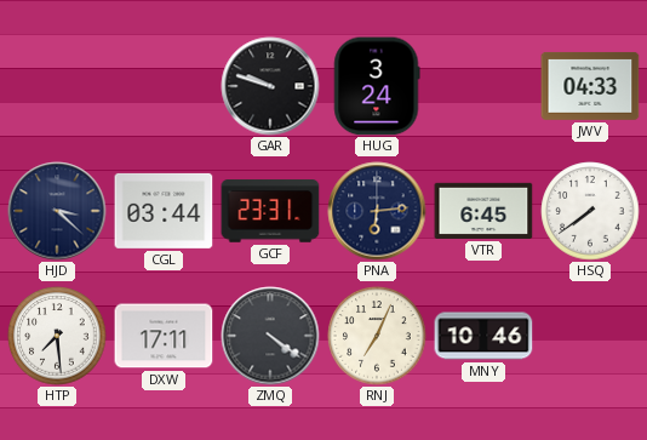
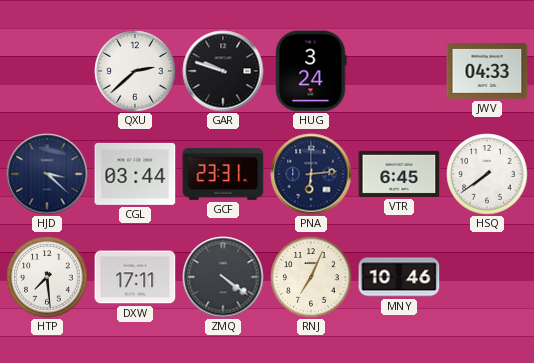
QXU: none -> 2:38 (135, 71)
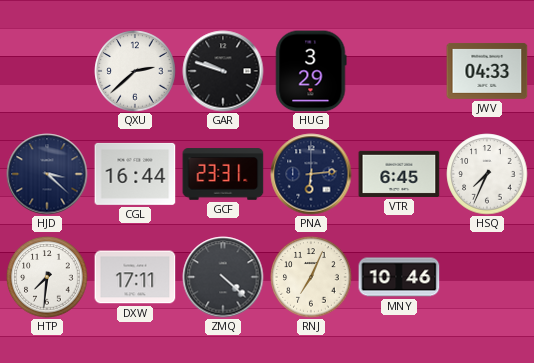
HUG: 3:24 -> 3:29 (311, 71)
CGL: 03:44 -> 16:44 (135, 174)
HSQ: 7:39 -> 7:34 (487, 174)
HTP: 7:29 -> 7:31 (47, 277)
ZMQ: 4:21 -> 4:22 (223, 277)
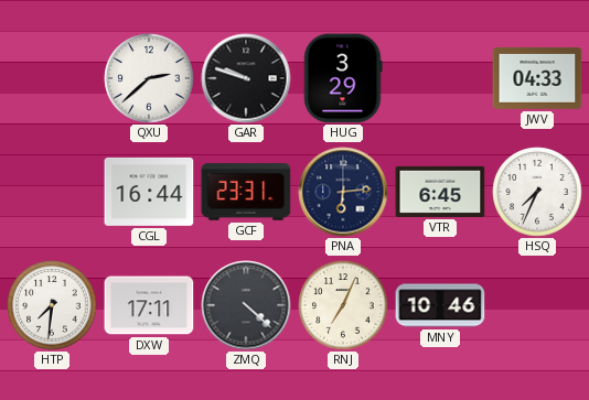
HJD: 3:22 -> none (47, 174)
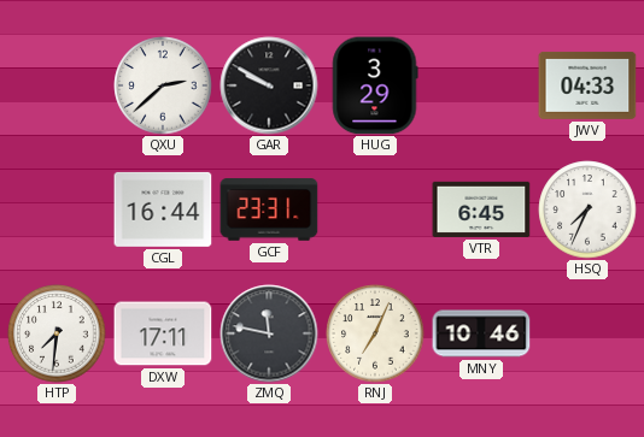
GAR: 9:48 -> 9:50 (269, 85)
PNA: 6:14 -> none (343, 192)
ZMQ: 4:22 -> 11:47 (269, 333)
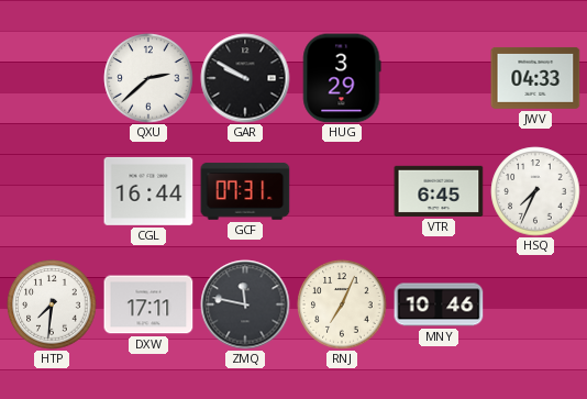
GCF: 23:31 -> 07:31 (245, 191)
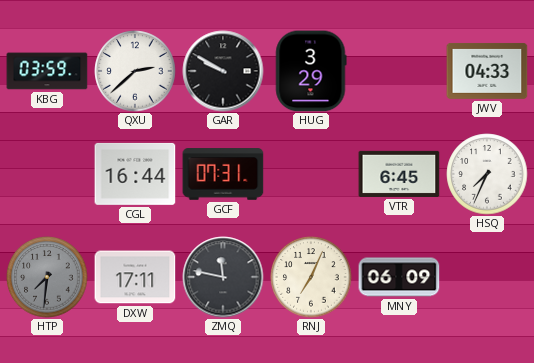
KBG: none -> 03:59 (47, 71)
HTP dial: white -> grey (47, 277)
MNY: 10:46 -> 06:09 (399, 277)
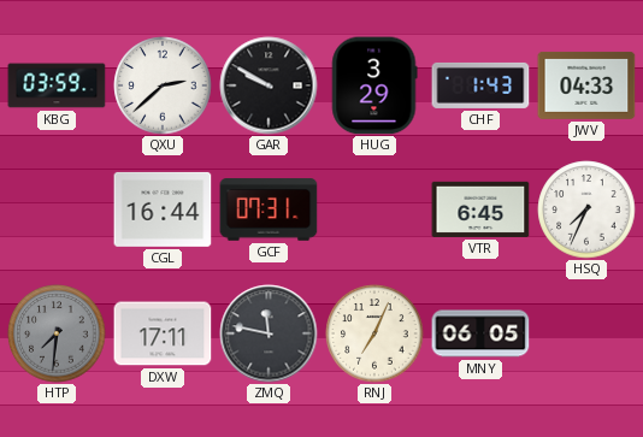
CHF: none -> 1:43 (480, 85)
MNY: 06:09 -> 06:05 (480, 333)
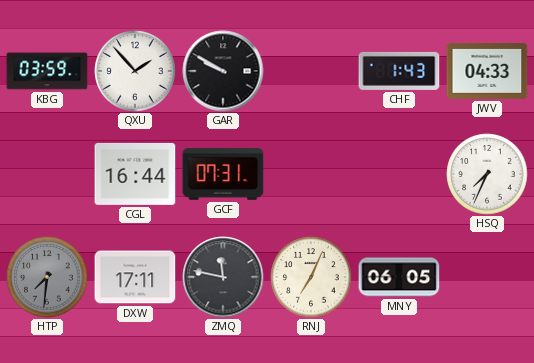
QXU: 2:38 -> 1:53 (135, 71)
HUG: 3:29 -> none (374, 85)
VTR: 6:45 -> none (480, 209)
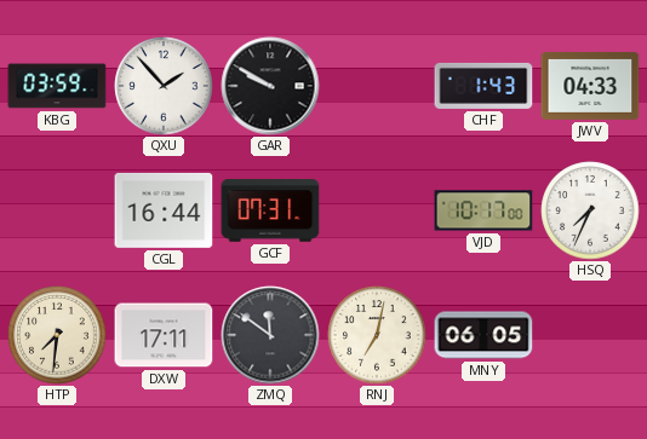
VJD: none -> 10:17 (483, 210)
HTP dial: grey -> cream (57, 335)
ZMQ: 11:47 -> 11:51 (270, 335)
RNJ: 7:04 -> 7:02 (377, 335)
